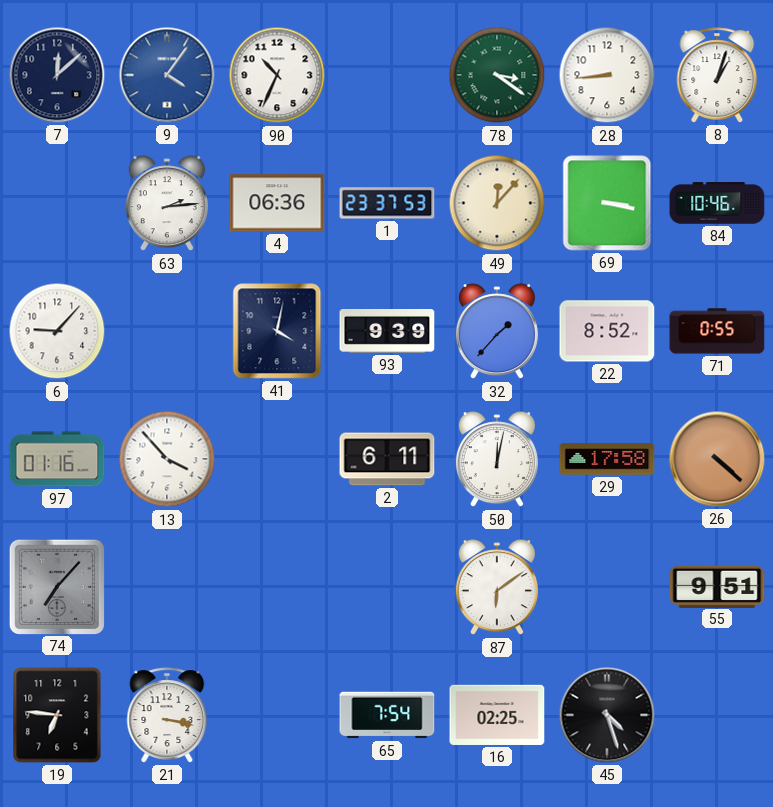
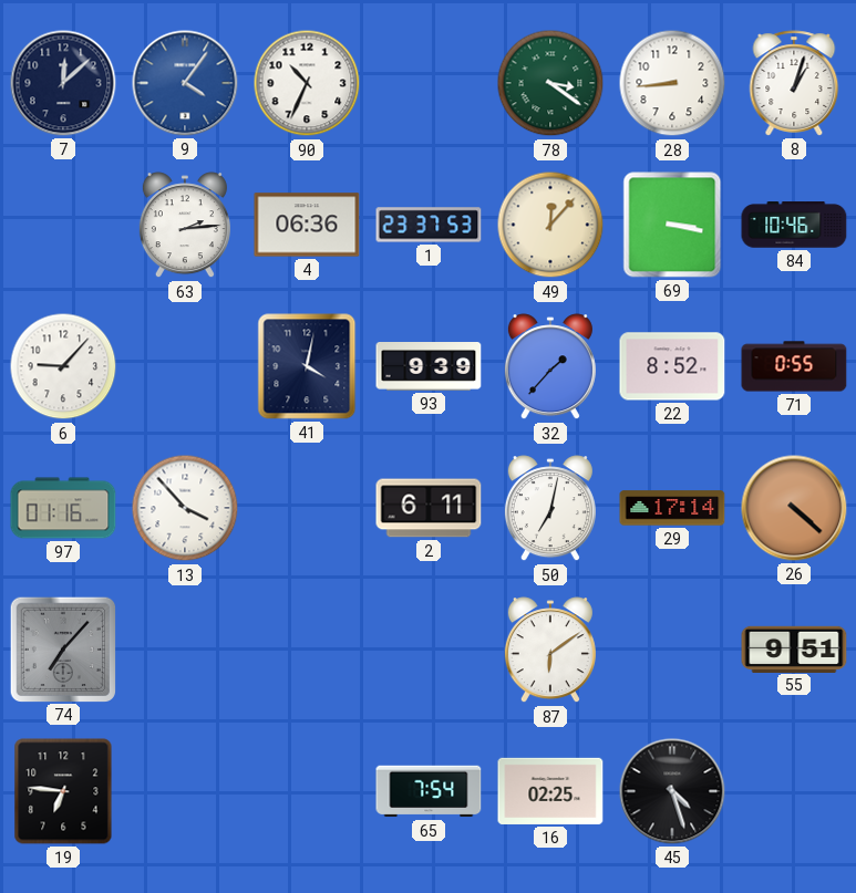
50: 12:02 -> 7:02 (550, 509)
29: 17:58 -> 17:14 (672, 508)
21: 3:17 -> none (167, 715)
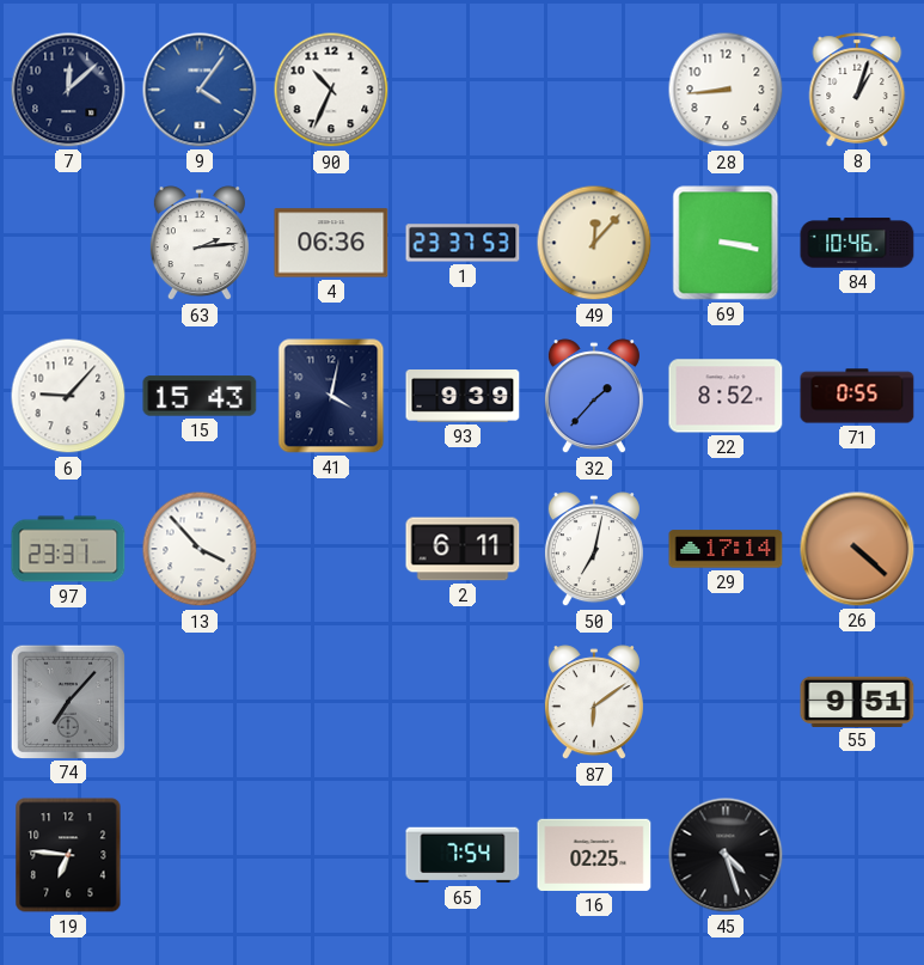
78: 3:21 -> none (550, 83)
15: none -> 15:43 (200, 396)
97: 01:16 -> 23:31 (68, 549)
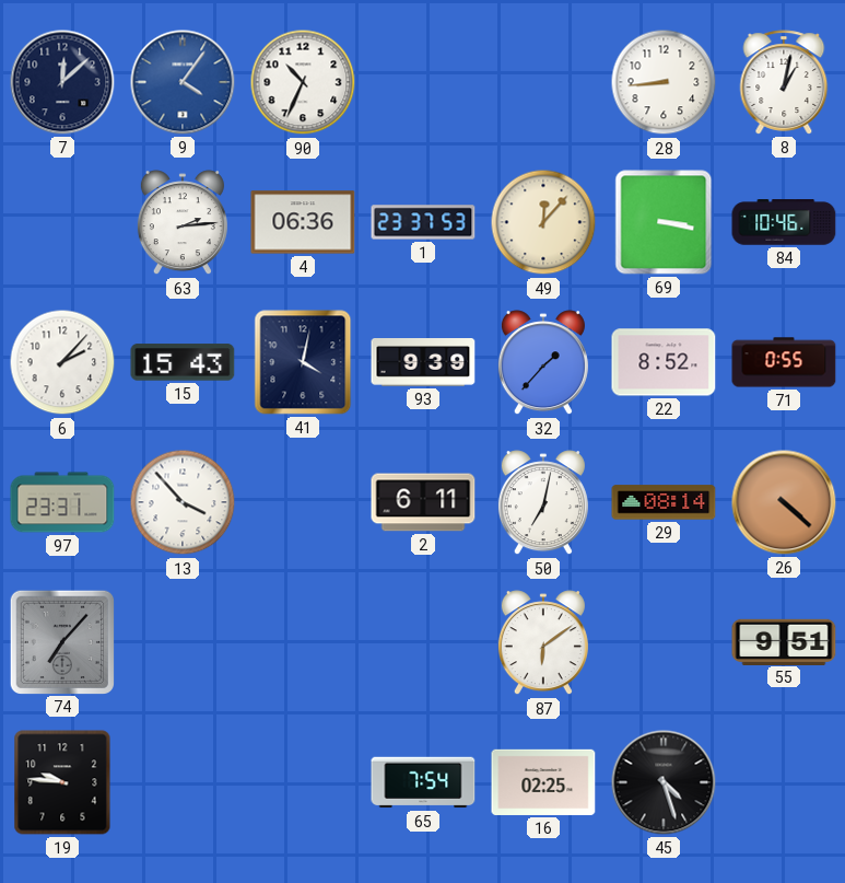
8: 1:03 -> 1:02 (784, 82)
6: 9:07 -> 2:07 (62, 362)
29: 17:14 -> 08:14 (664, 502)
19: 6:46 -> 9:46 (62, 782)
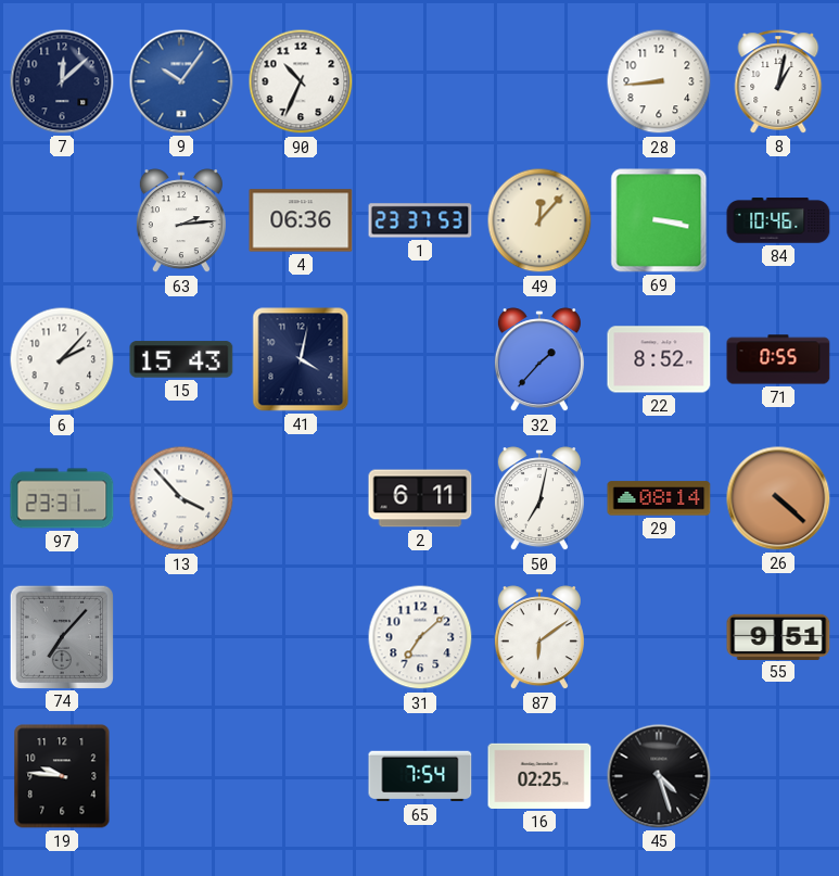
9: 4:06 -> 10:06 (181, 81)
93: 9:39 -> none (423, 363)
31: none -> 7:08 (420, 637)
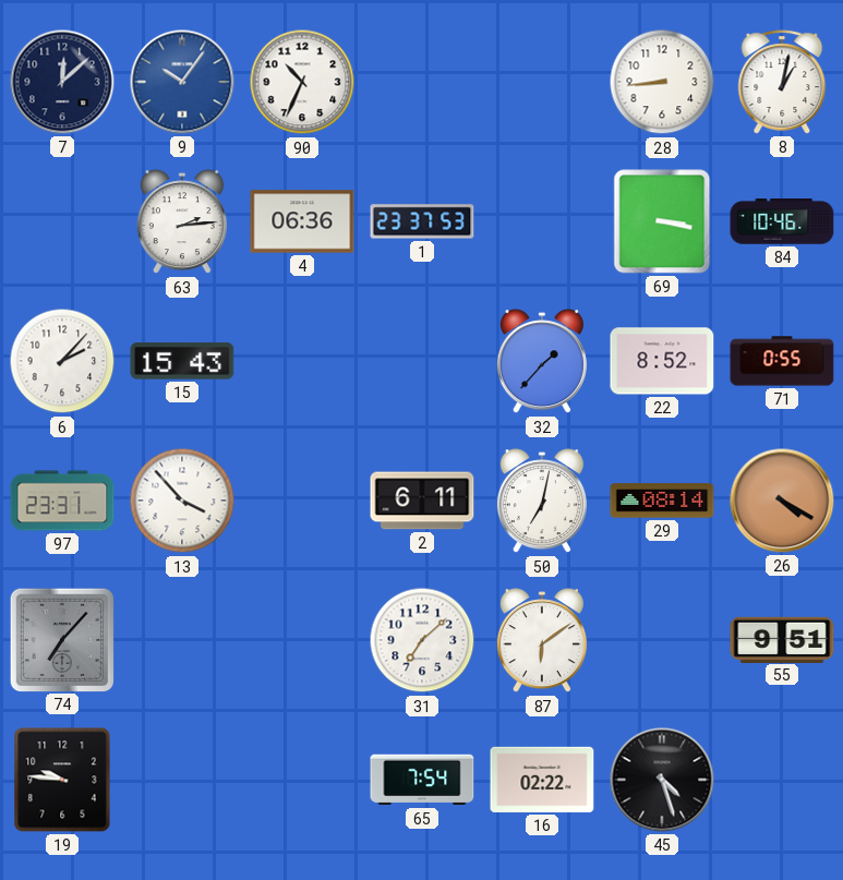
49: 12:07 -> none (539, 220)
41: 4:02 -> none (301, 359)
26: 4:22 -> 4:20 (782, 501)
16: 02:25 -> 02:22 (542, 780)
